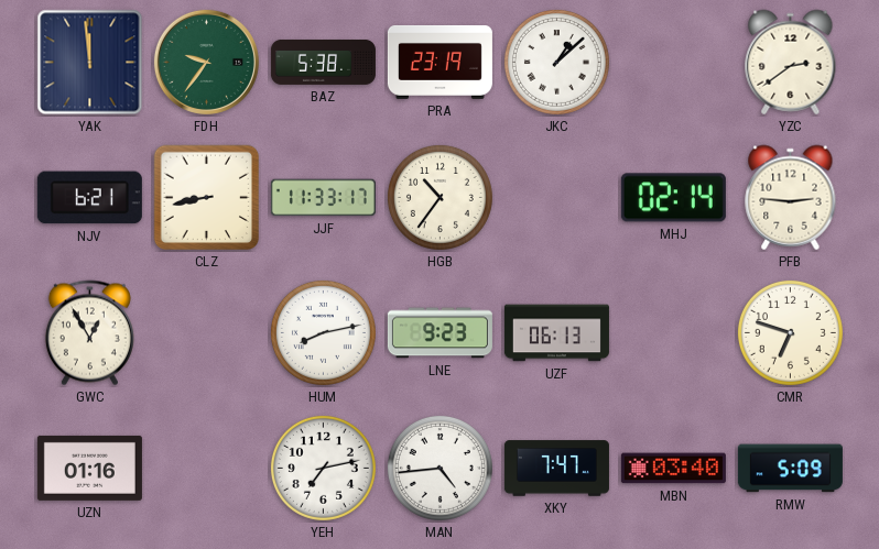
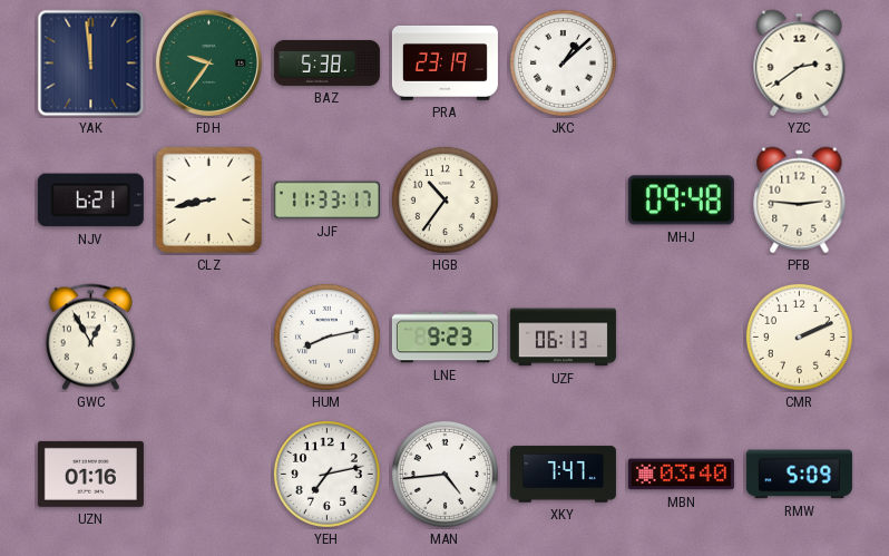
MHJ: 02:14 -> 09:48 (681, 201)
CMR: 6:48 -> 2:11 (799, 336)
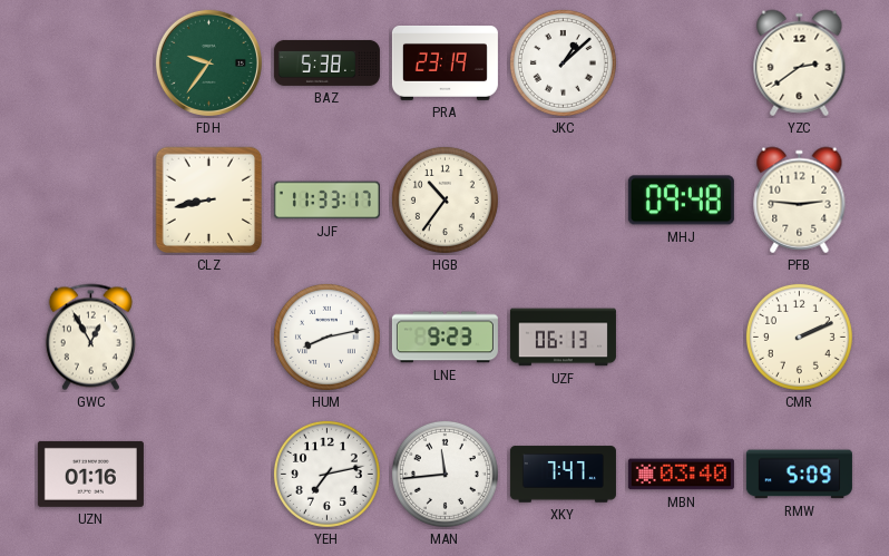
YAK: 11:59 -> none (91, 64)
NJV: 6:21 -> none (90, 201)
MAN: 4:44 -> 11:44 (444, 474)
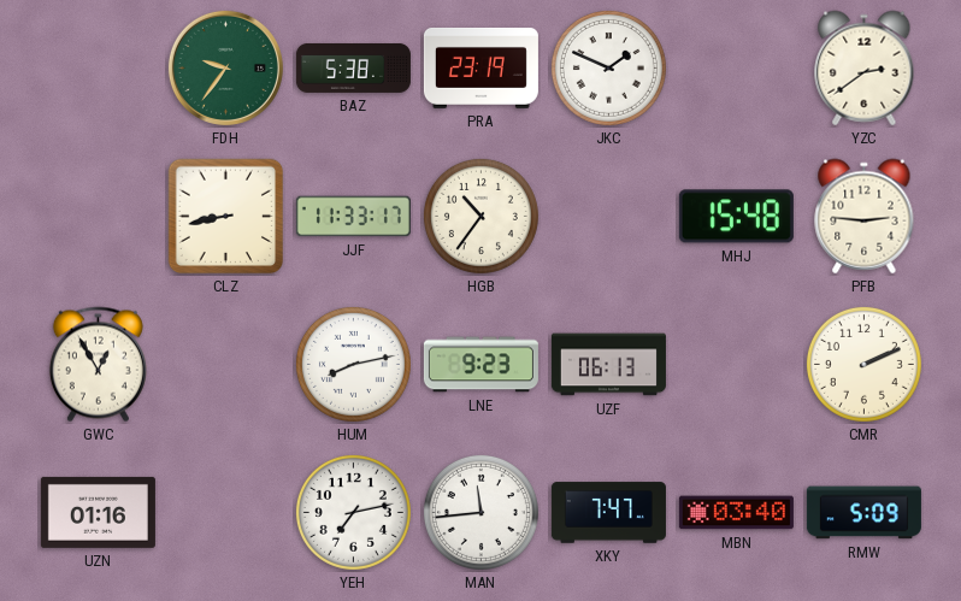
JKC: 1:08 -> 1:49 (608, 67)
MHJ: 09:48 -> 15:48 (736, 217)
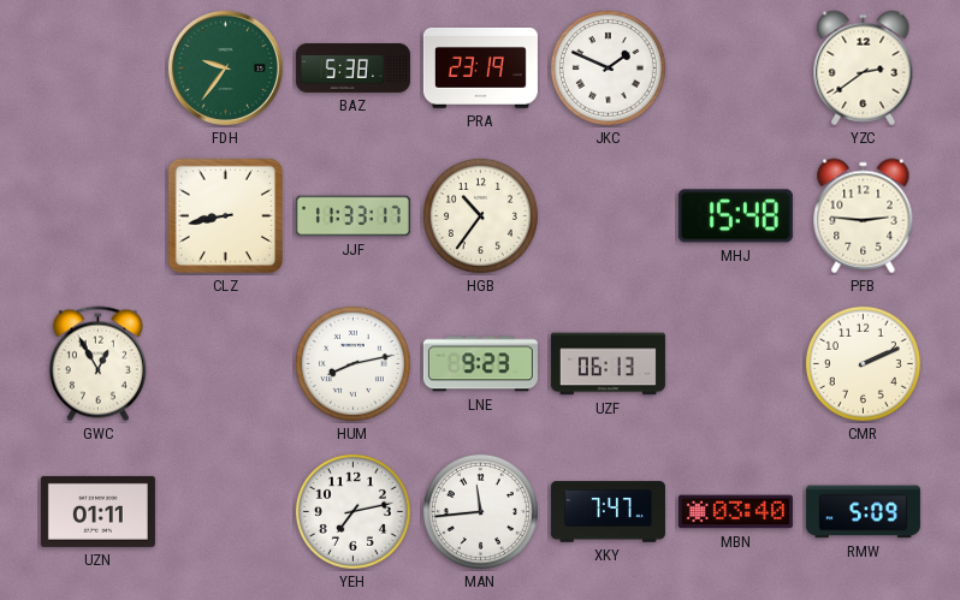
UZN: 01:16 -> 01:11 (97, 511)
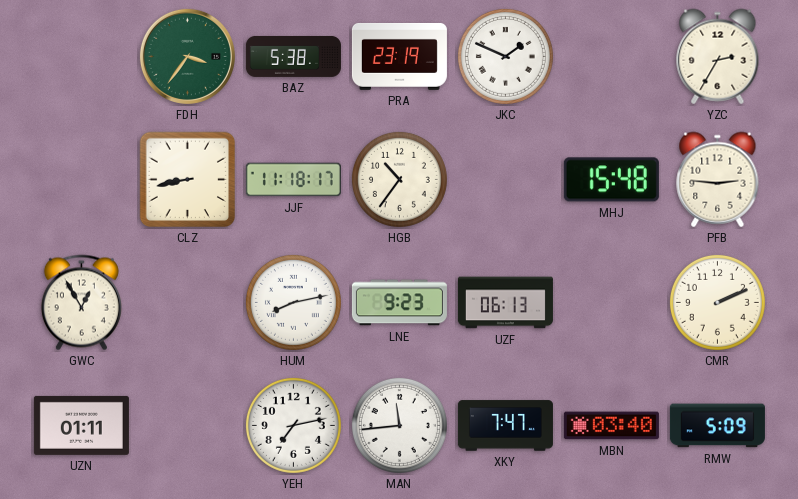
FDH: 9:36 -> 3:36 (187, 56)
YZC: 2:39 -> 2:35 (718, 57)
JJF: 11:33 -> 11:18 (293, 180)
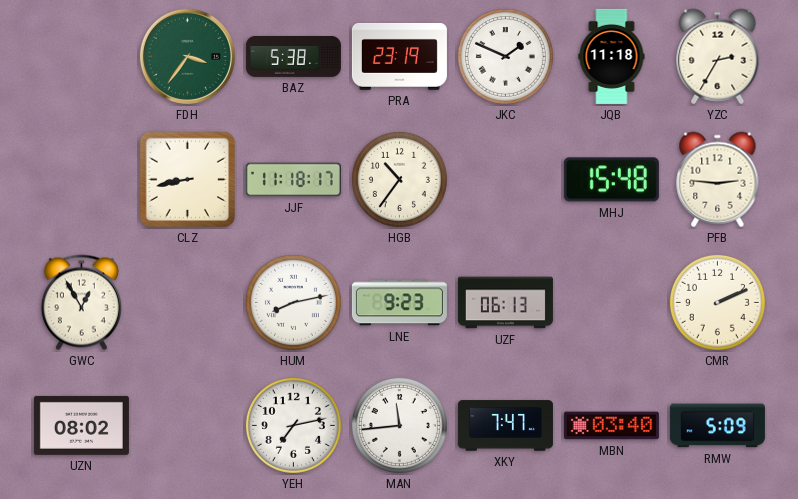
JQB: none -> 11:18 (612, 56)
UZN: 01:11 -> 08:02 (81, 425)
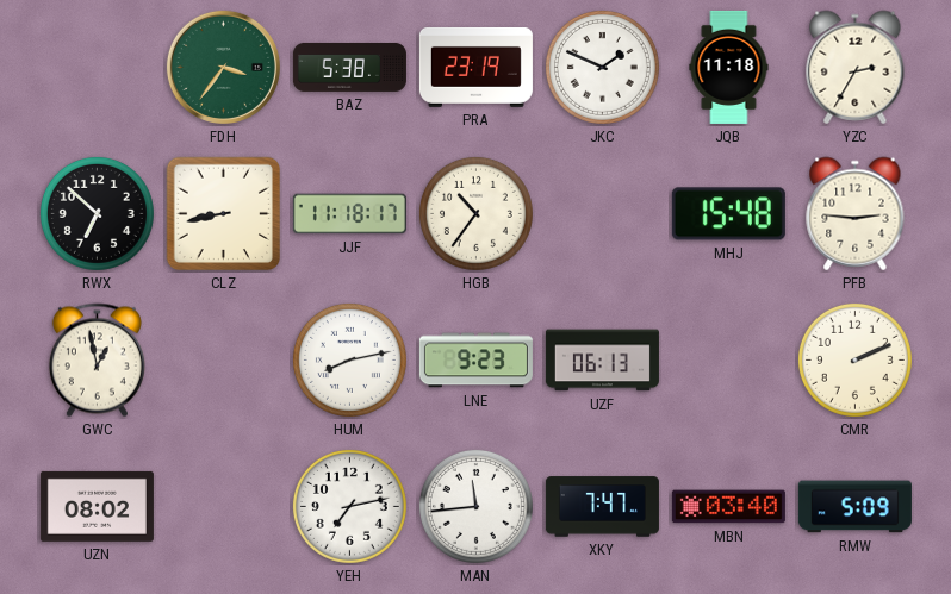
RWX: none -> 6:52 (97, 213)
GWC: 12:55 -> 12:58 (97, 361)
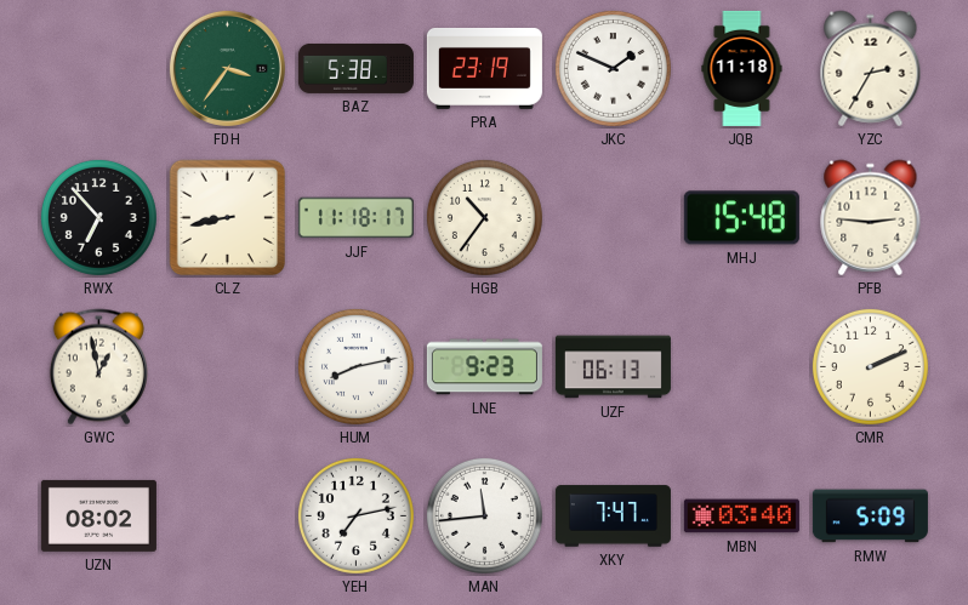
RWX: 6:52 -> 6:53 (98, 217)
